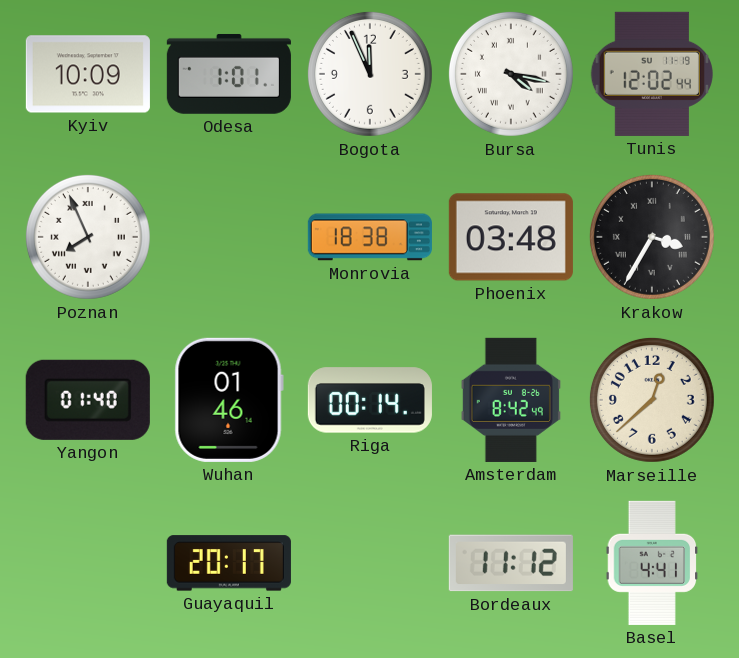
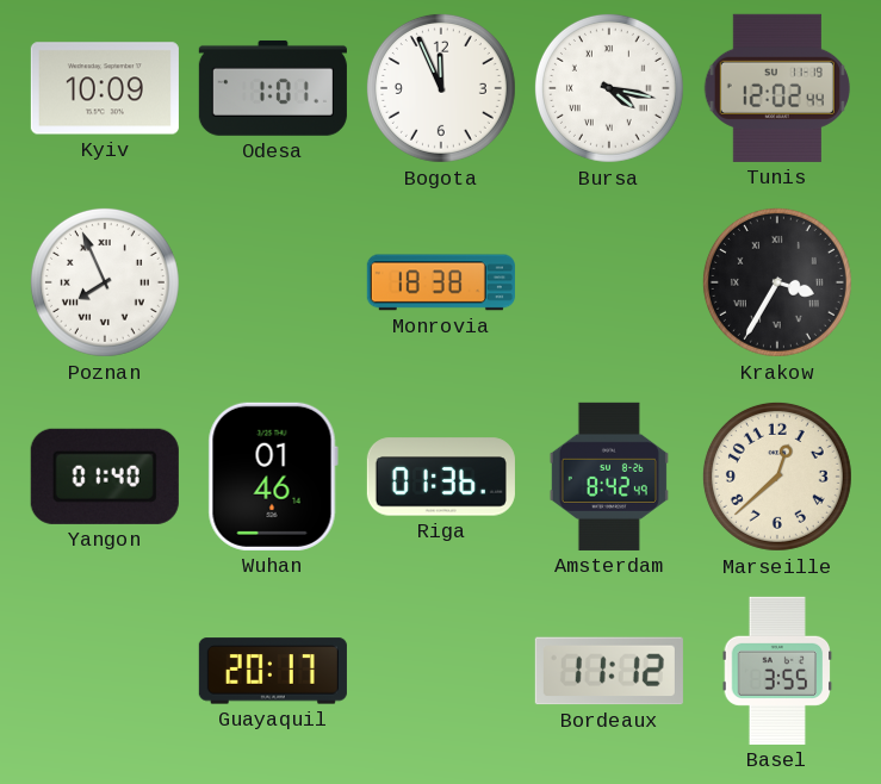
Phoenix: 03:48 -> none (511, 237)
Riga: 00:14 -> 01:36 (441, 477)
Basel: 4:41 -> 3:55 (777, 671)
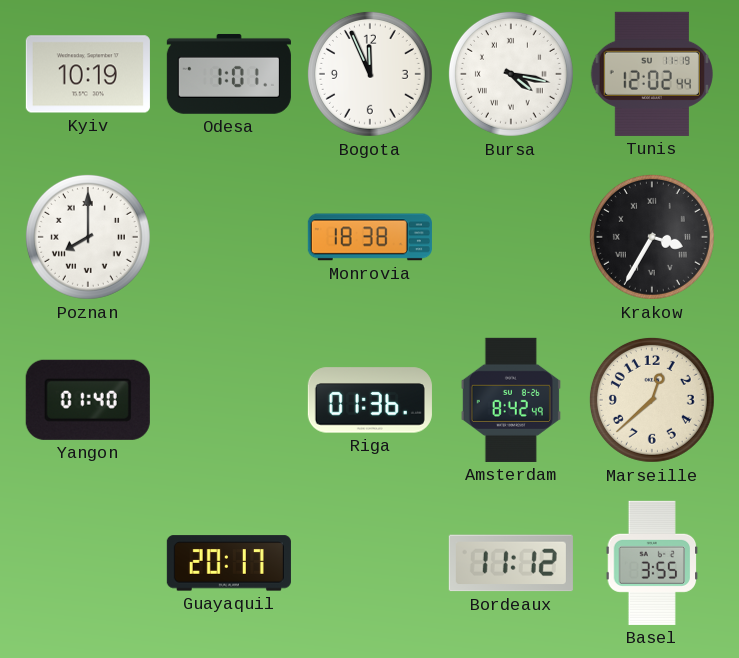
Kyiv: 10:09 -> 10:19 (88, 74)
Poznan: 7:56 -> 8:00 (88, 237)
Wuhan: 01:46 -> none (273, 477)
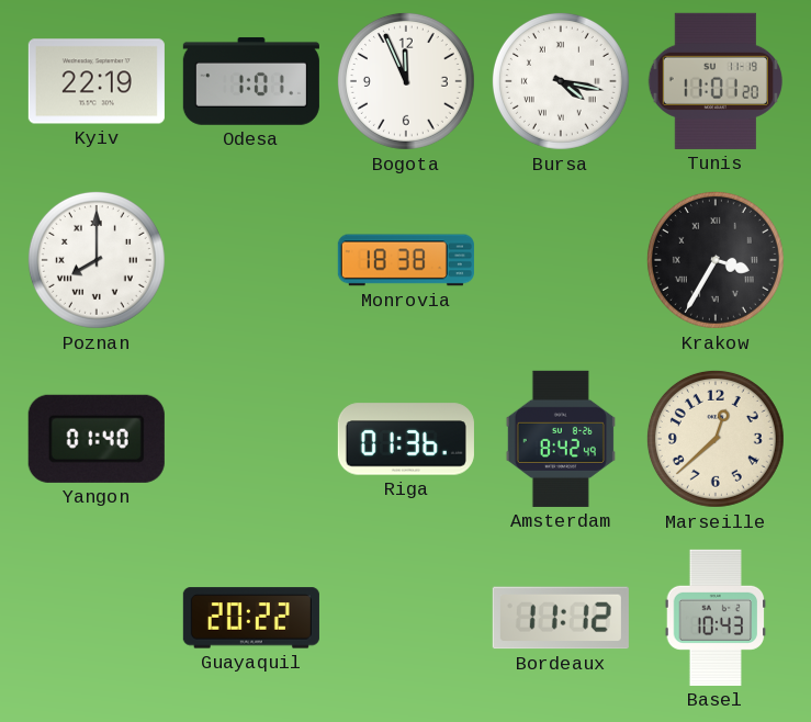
Kyiv: 10:19 -> 22:19 (97, 81)
Tunis: 12:02 -> 11:01 (716, 81)
Guayaquil: 20:17 -> 20:22 (251, 618)
Basel: 3:55 -> 10:43 (716, 618)
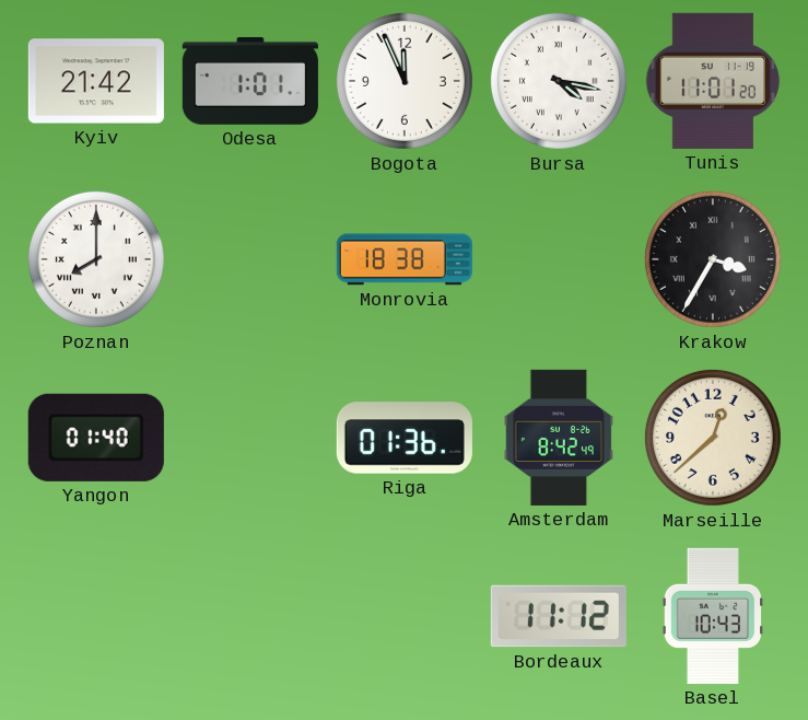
Kyiv: 22:19 -> 21:42 (96, 81)
Guayaquil: 20:22 -> none (251, 618)
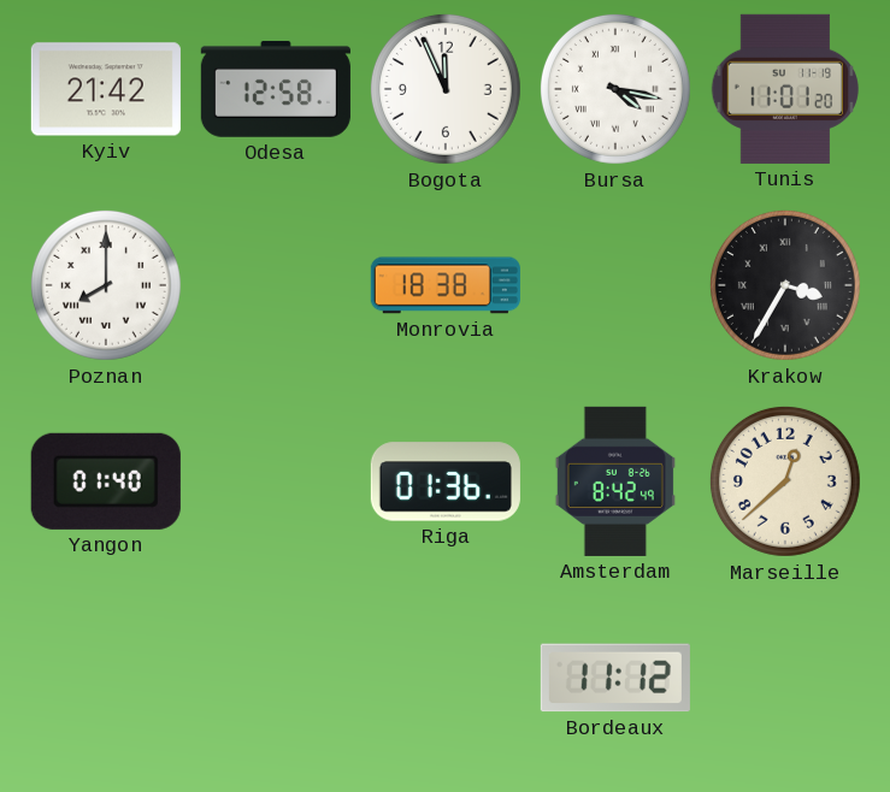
Odesa: 1:01 -> 12:58 (276, 89)
Basel: 10:43 -> none (713, 616)
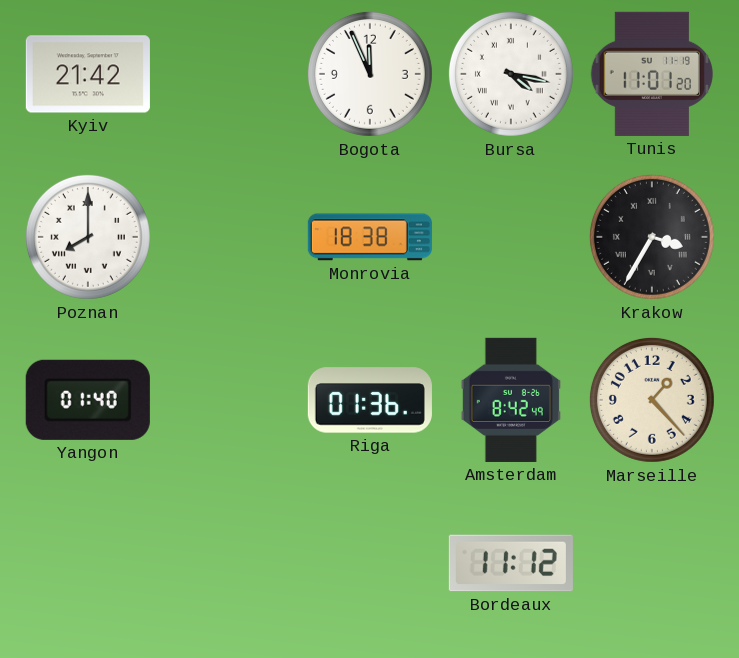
Odesa: 12:58 -> none (276, 89)
Marseille: 12:38 -> 1:23 (652, 400)
